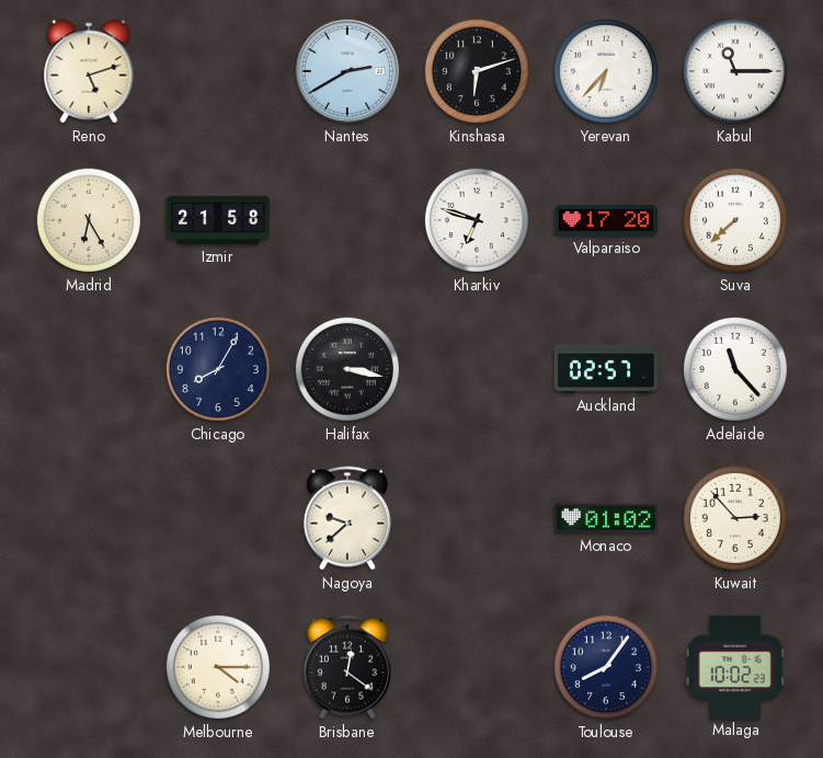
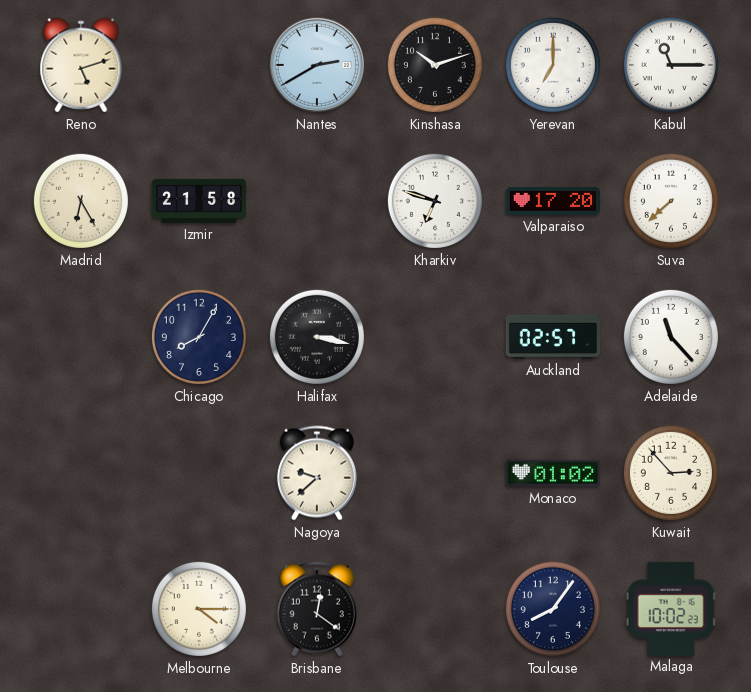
Kinshasa: 6:12 -> 10:12 (435, 65)
Yerevan: 6:37 -> 7:00 (553, 65)
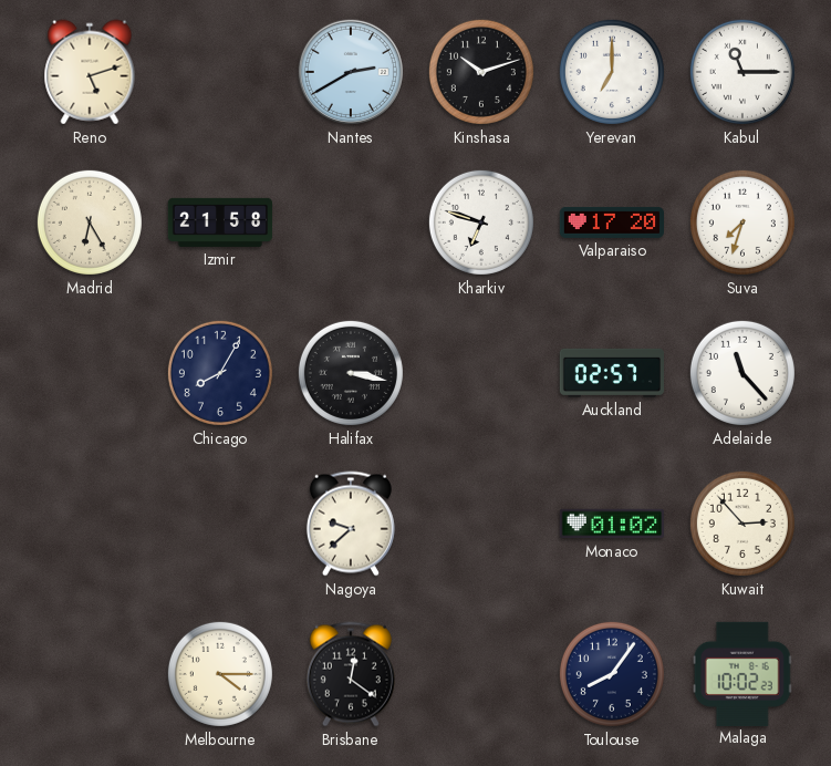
Suva: 7:38 -> 7:33 (742, 222)
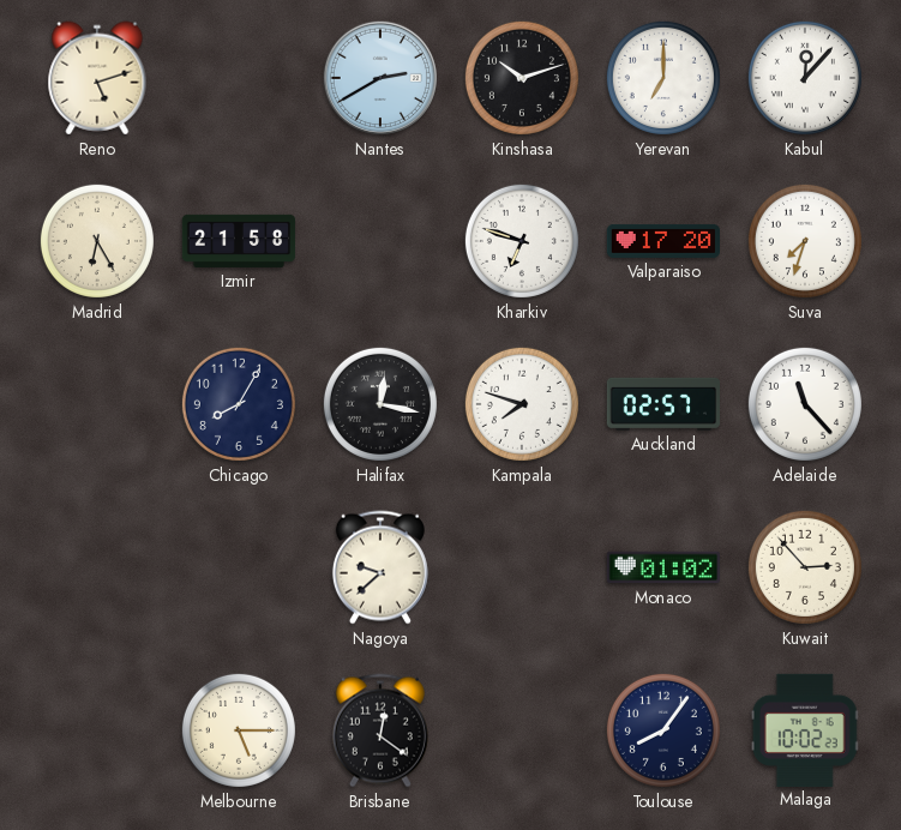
Kabul: 11:15 -> 12:07 (805, 78)
Halifax: 3:17 -> 12:17 (380, 404)
Kampala: none -> 7:48 (522, 404)
Melbourne: 4:15 -> 5:15 (239, 730)
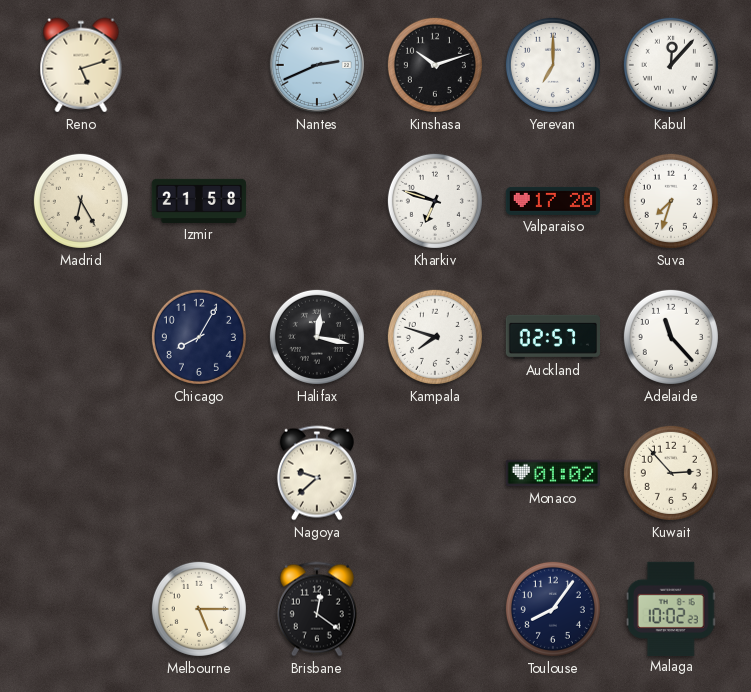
Nantes: 2:40 -> 2:41 (317, 65)
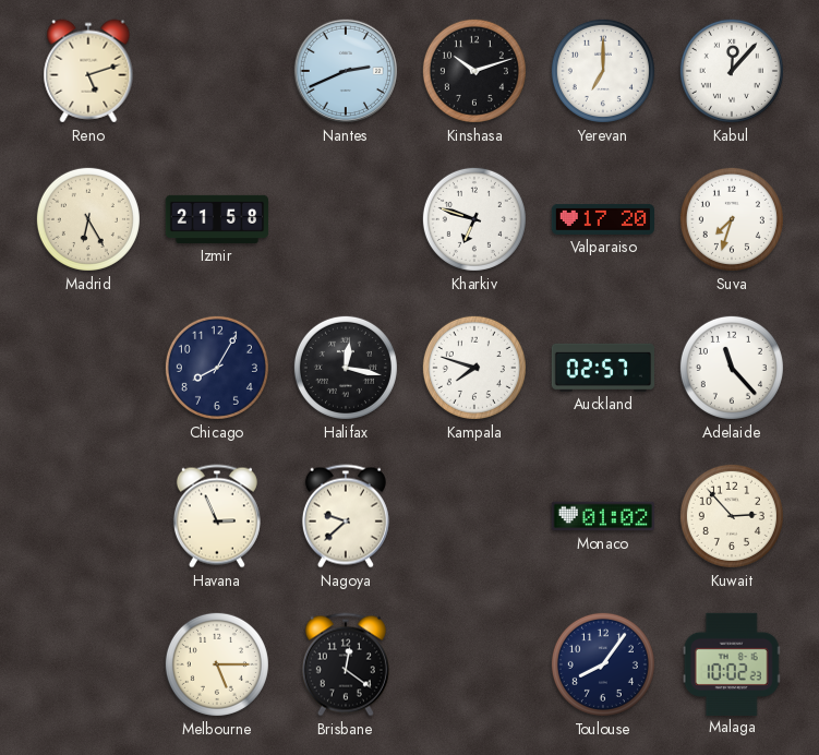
Havana: none -> 2:56 (217, 516)
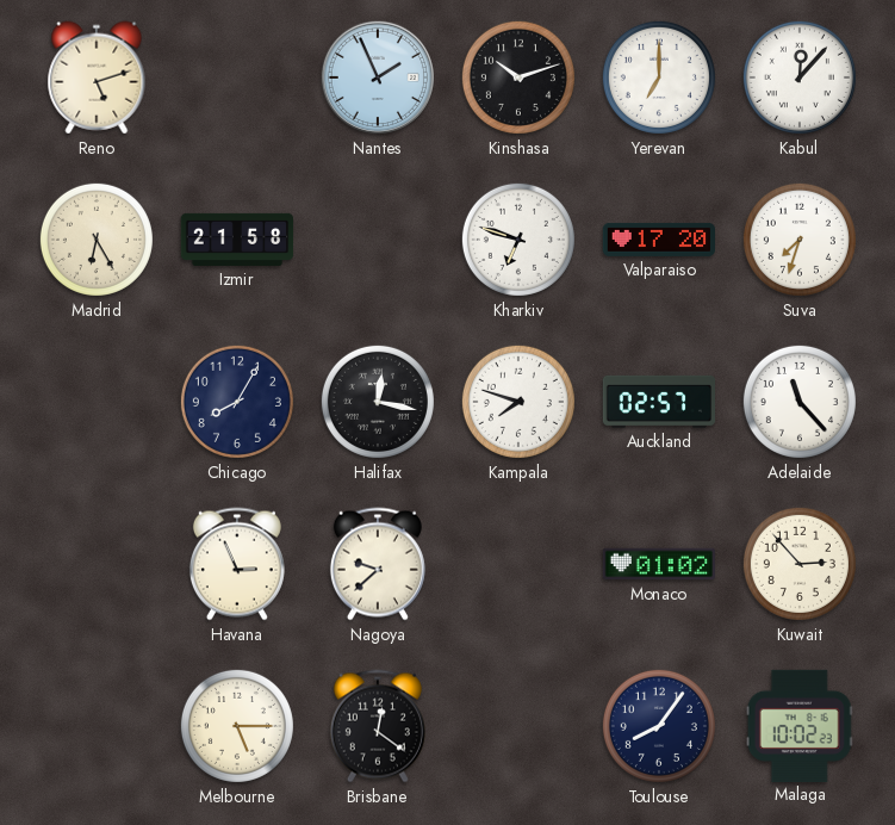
Nantes: 2:41 -> 1:56 (378, 77)
